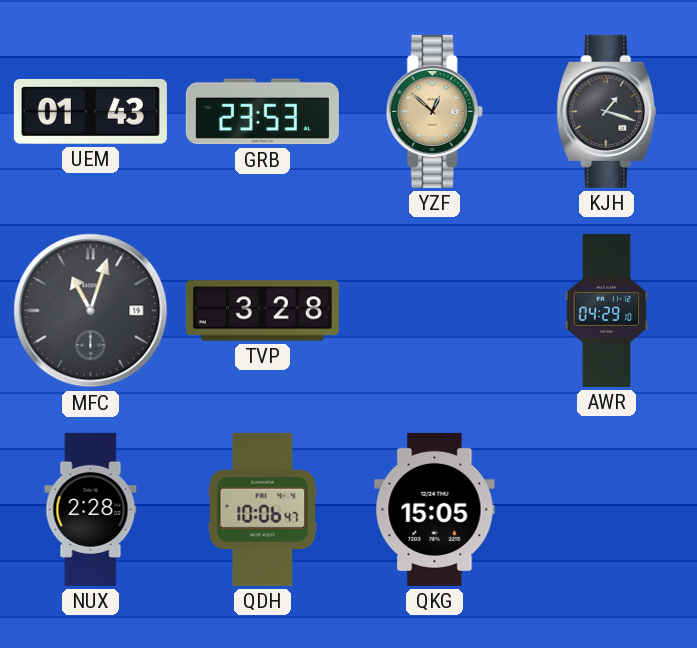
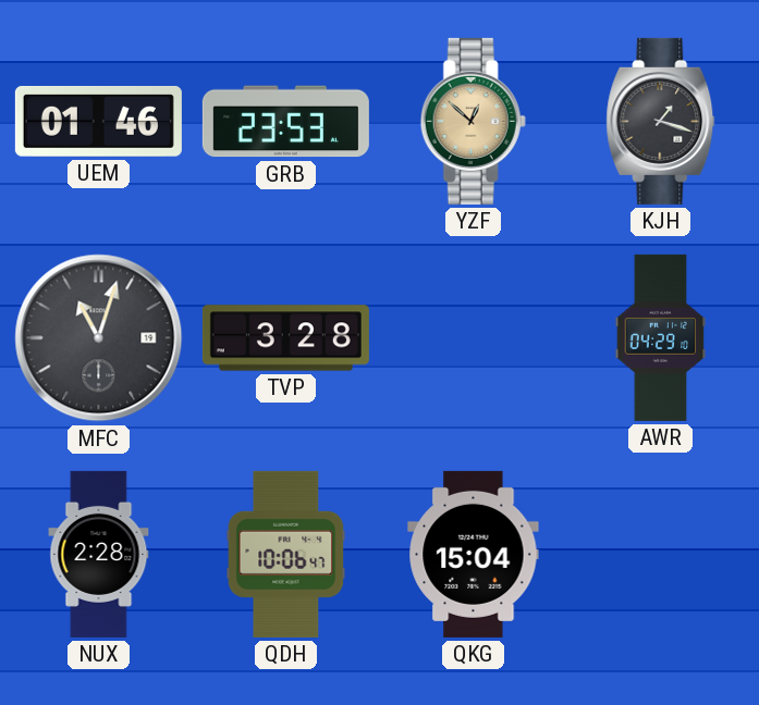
UEM: 01:43 -> 01:46 (98, 121)
QKG: 15:05 -> 15:04 (474, 554)
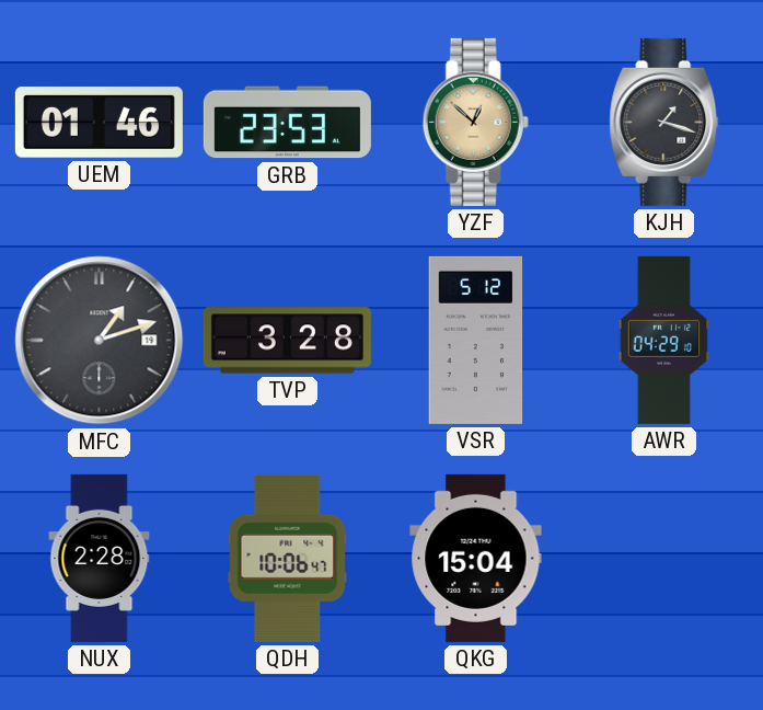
MFC: 11:03 -> 1:12 (100, 341)
VSR: none -> 5:12 (476, 340)
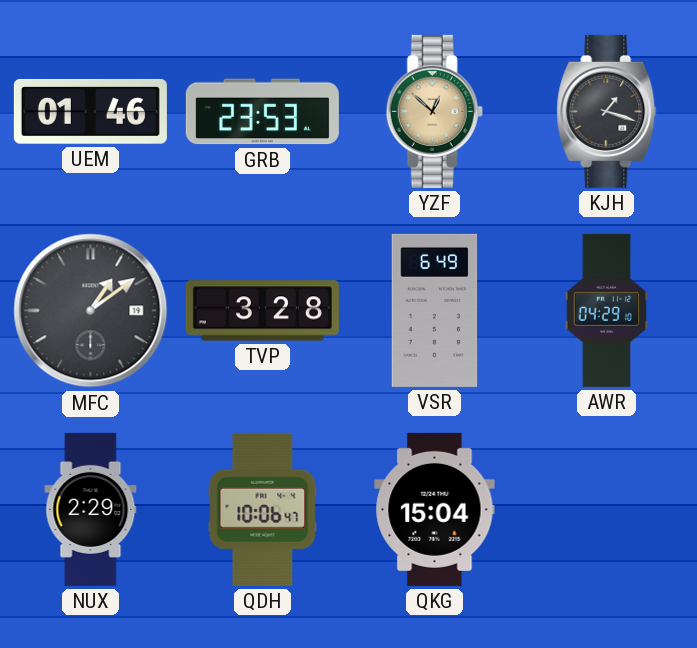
MFC: 1:12 -> 1:09 (91, 311)
VSR: 5:12 -> 6:49 (435, 310)
NUX: 2:28 -> 2:29 (91, 509)
